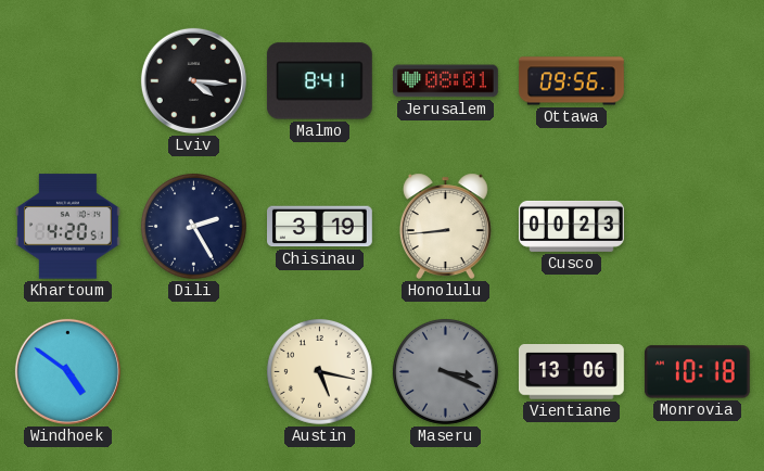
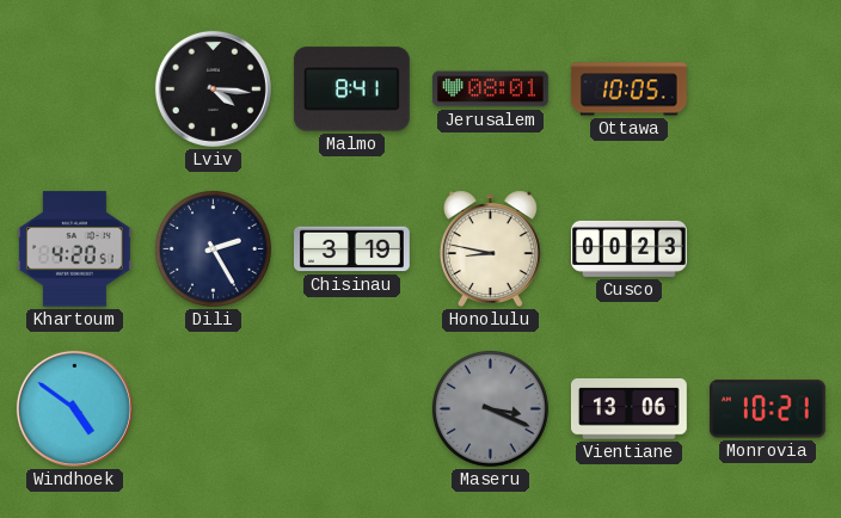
Ottawa: 09:56 -> 10:05 (630, 90)
Honolulu: 8:44 -> 8:47 (490, 248)
Austin: 5:17 -> none (319, 371)
Monrovia: 10:18 -> 10:21 (767, 409)
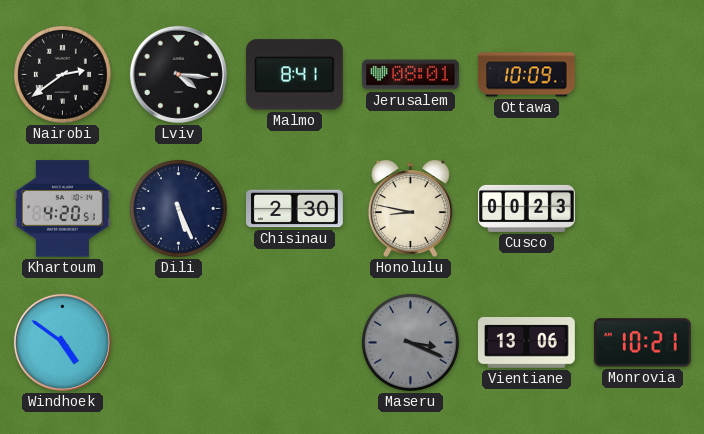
Nairobi: none -> 2:39 (62, 74)
Ottawa: 10:05 -> 10:09 (527, 75)
Dili: 2:25 -> 5:26 (178, 208)
Chisinau: 3:19 -> 2:30 (295, 209)
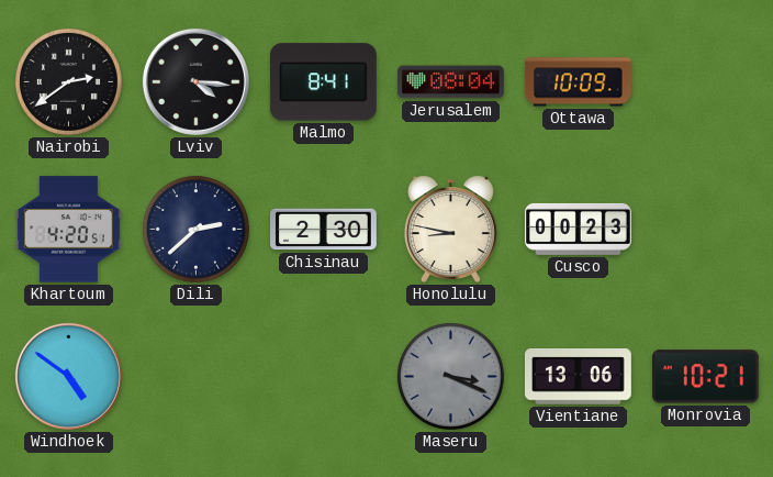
Jerusalem: 08:01 -> 08:04 (451, 82)
Dili: 5:26 -> 2:38 (195, 229)
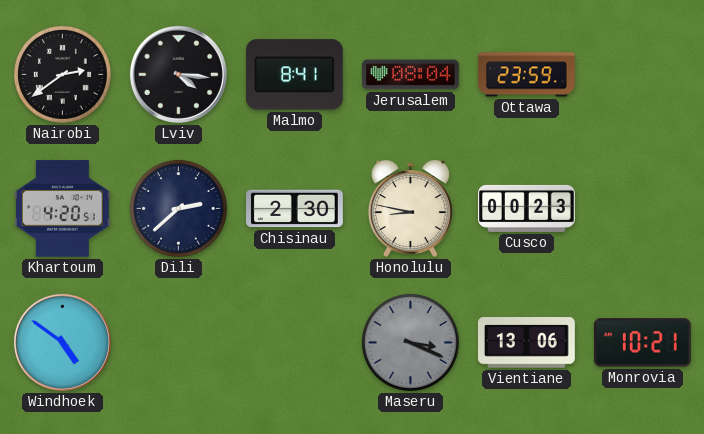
Ottawa: 10:09 -> 23:59 (527, 75)
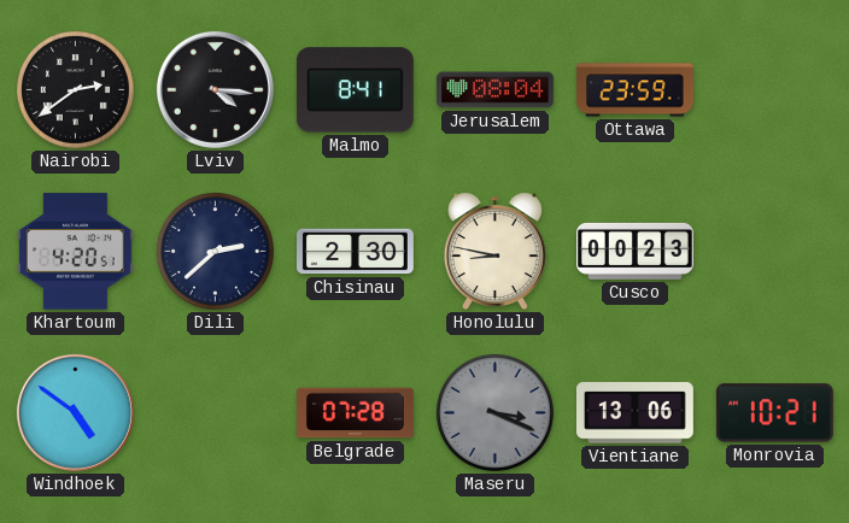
Belgrade: none -> 07:28 (356, 413)
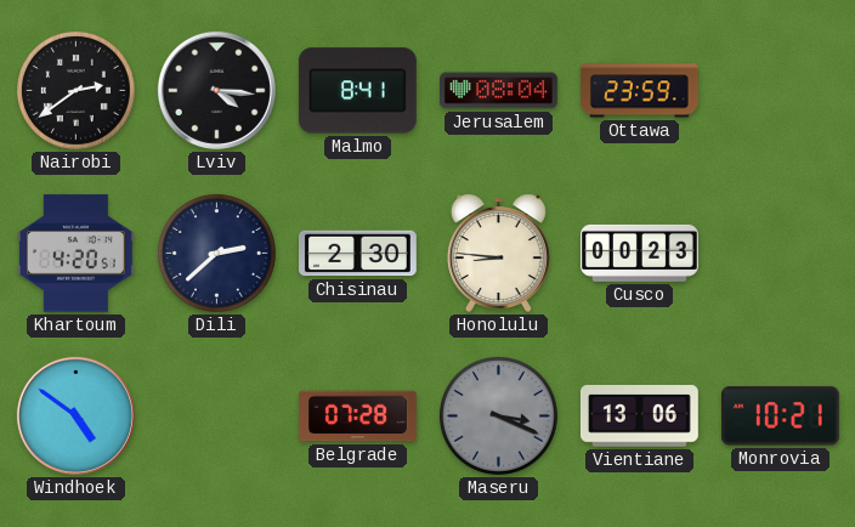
Honolulu: 8:47 -> 8:46 (498, 253)
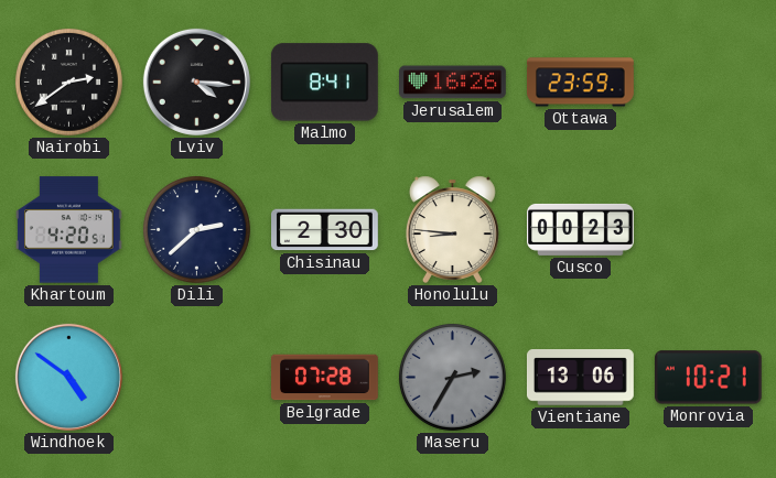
Jerusalem: 08:04 -> 16:26 (453, 83)
Maseru: 3:19 -> 2:35 (452, 377)
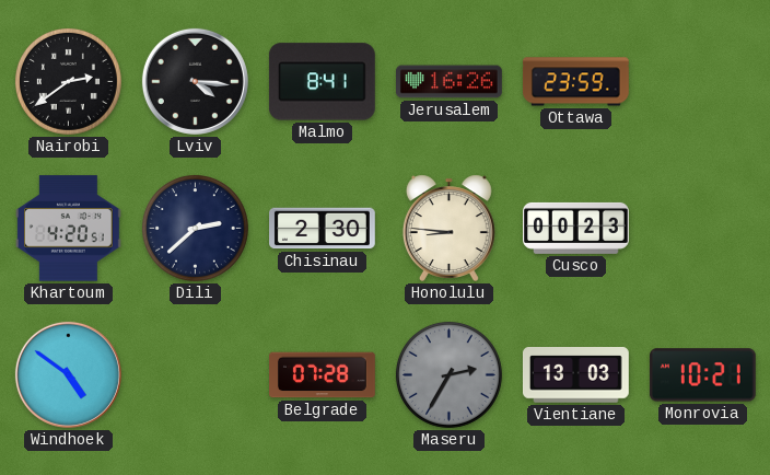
Vientiane: 13:06 -> 13:03 (575, 375)
